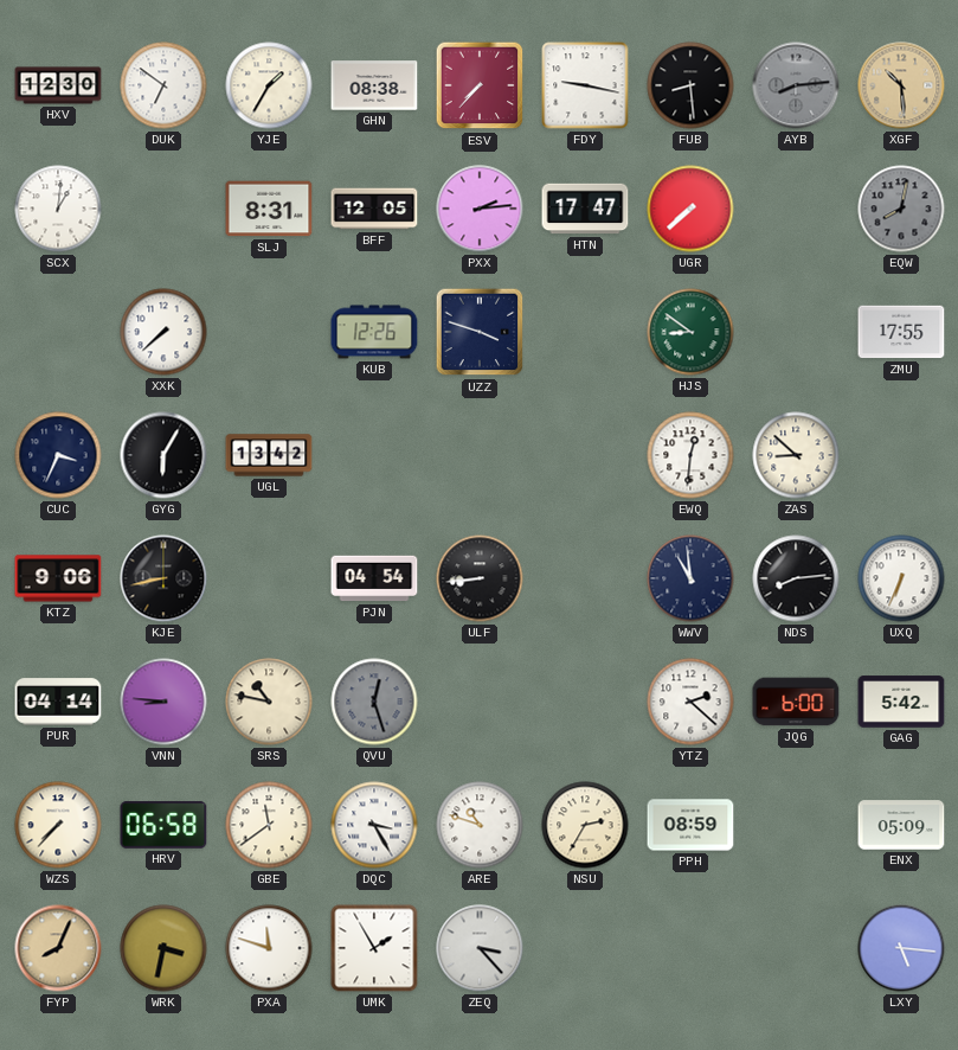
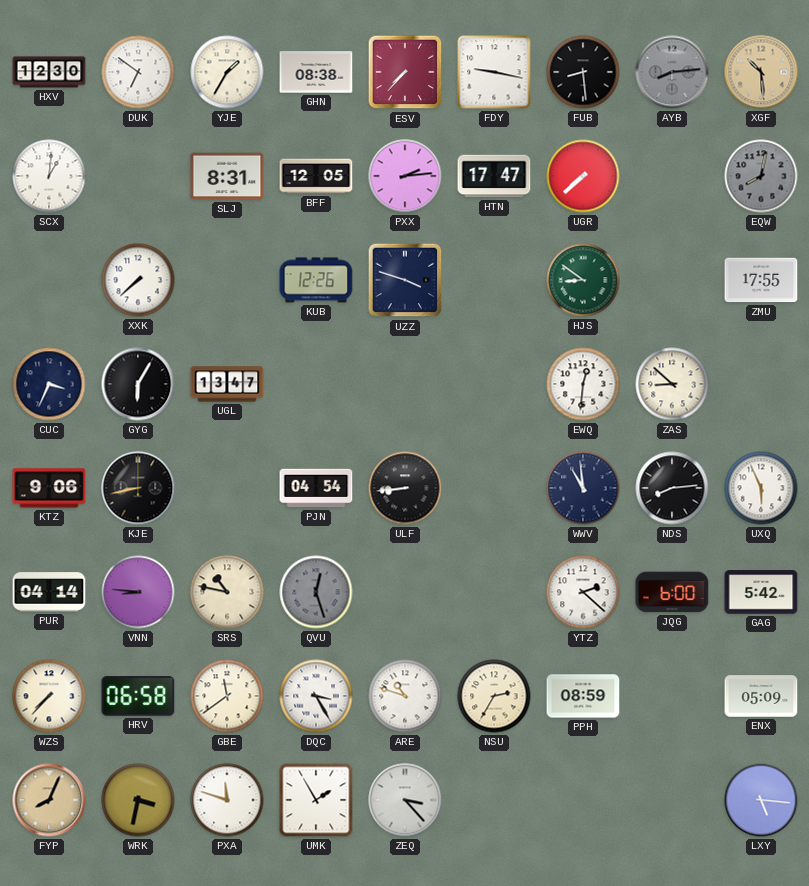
UGL: 13:42 -> 13:47 (227, 384)
UXQ: 6:34 -> 5:56 (761, 488)
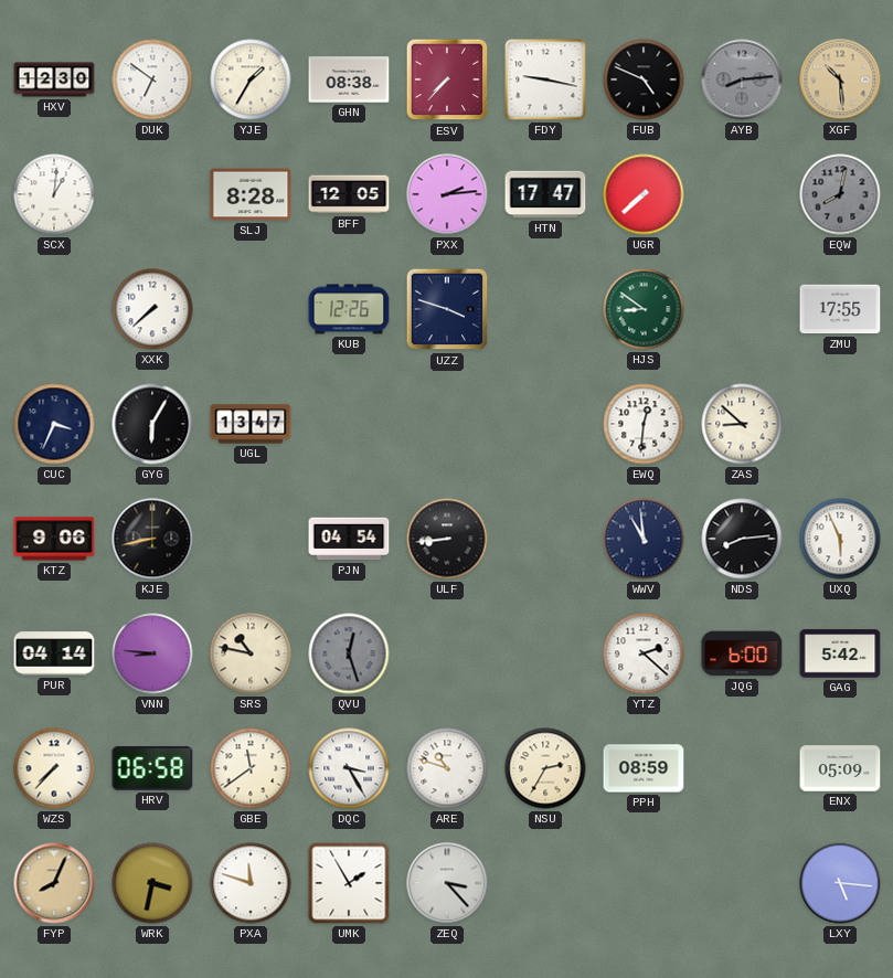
FUB: 8:29 -> 4:49 (644, 79)
SLJ: 8:31 -> 8:28 (251, 194)
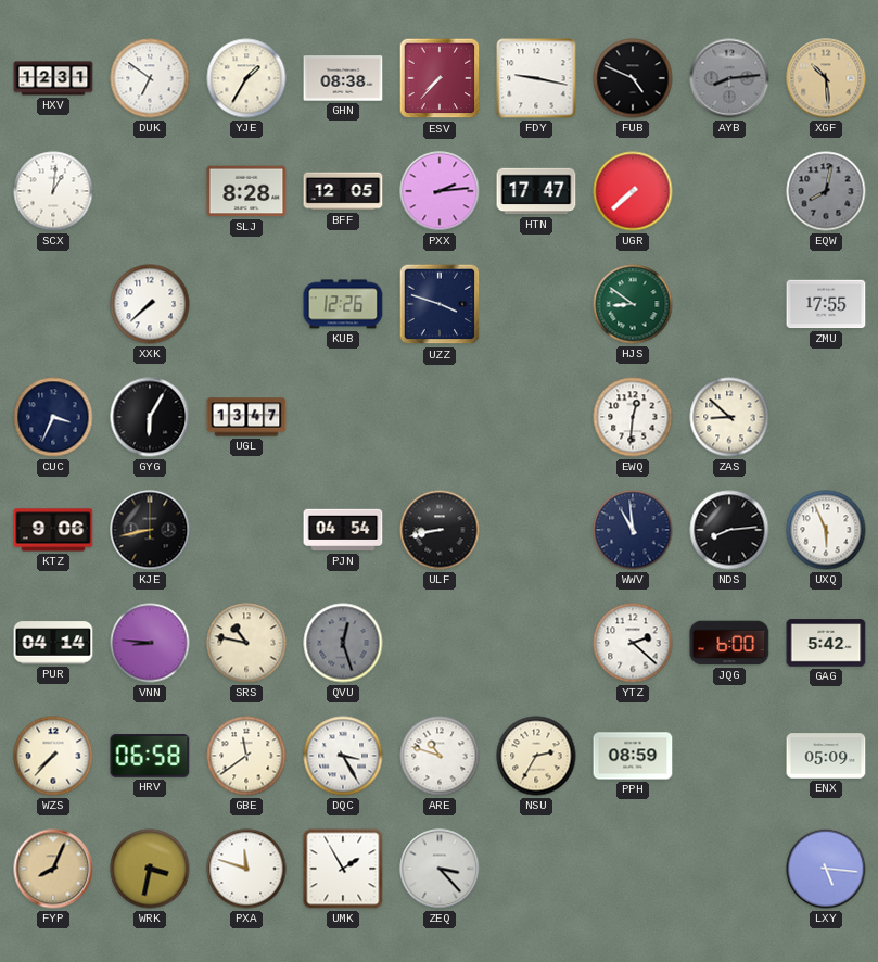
HXV: 12:30 -> 12:31 (53, 78)
ULF: 8:44 -> 8:43 (440, 530)
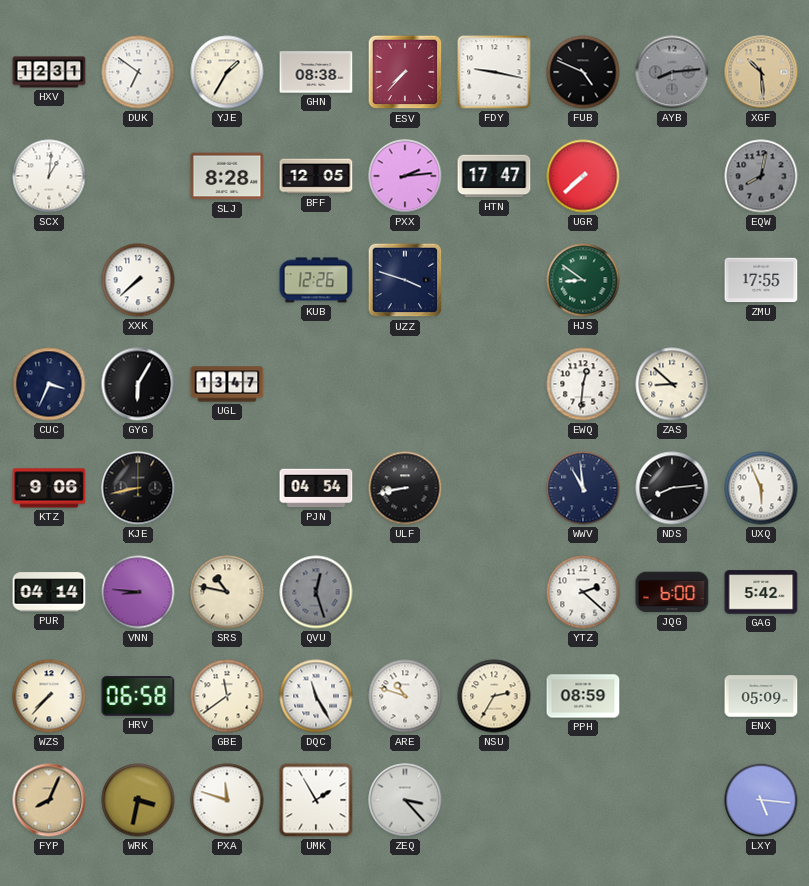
DQC: 3:25 -> 11:25 (316, 696)
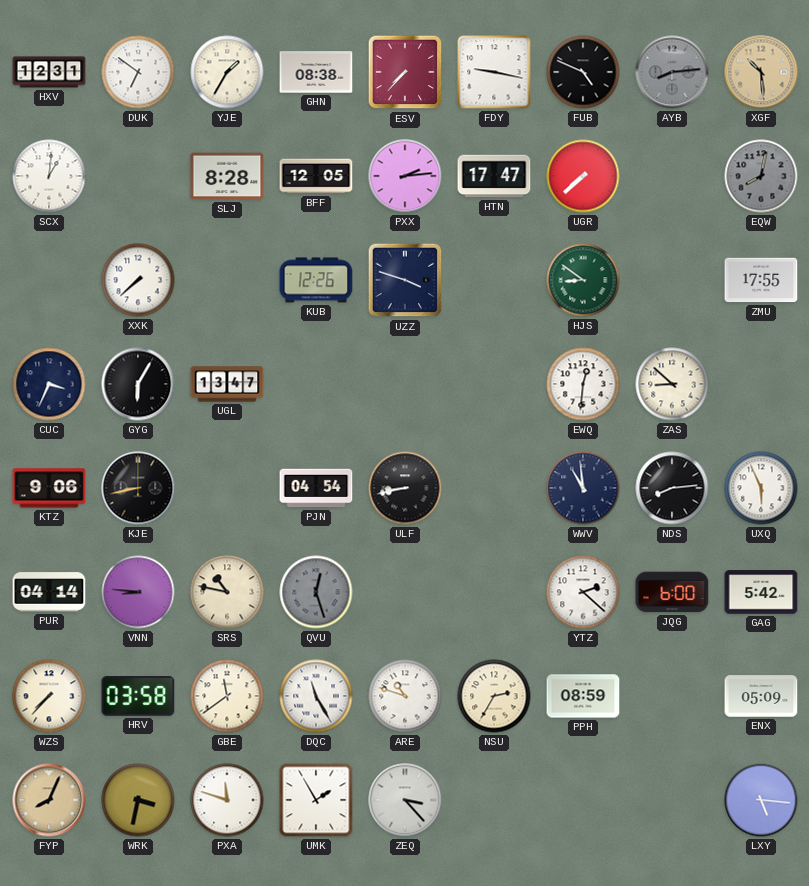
HRV: 06:58 -> 03:58 (138, 696)
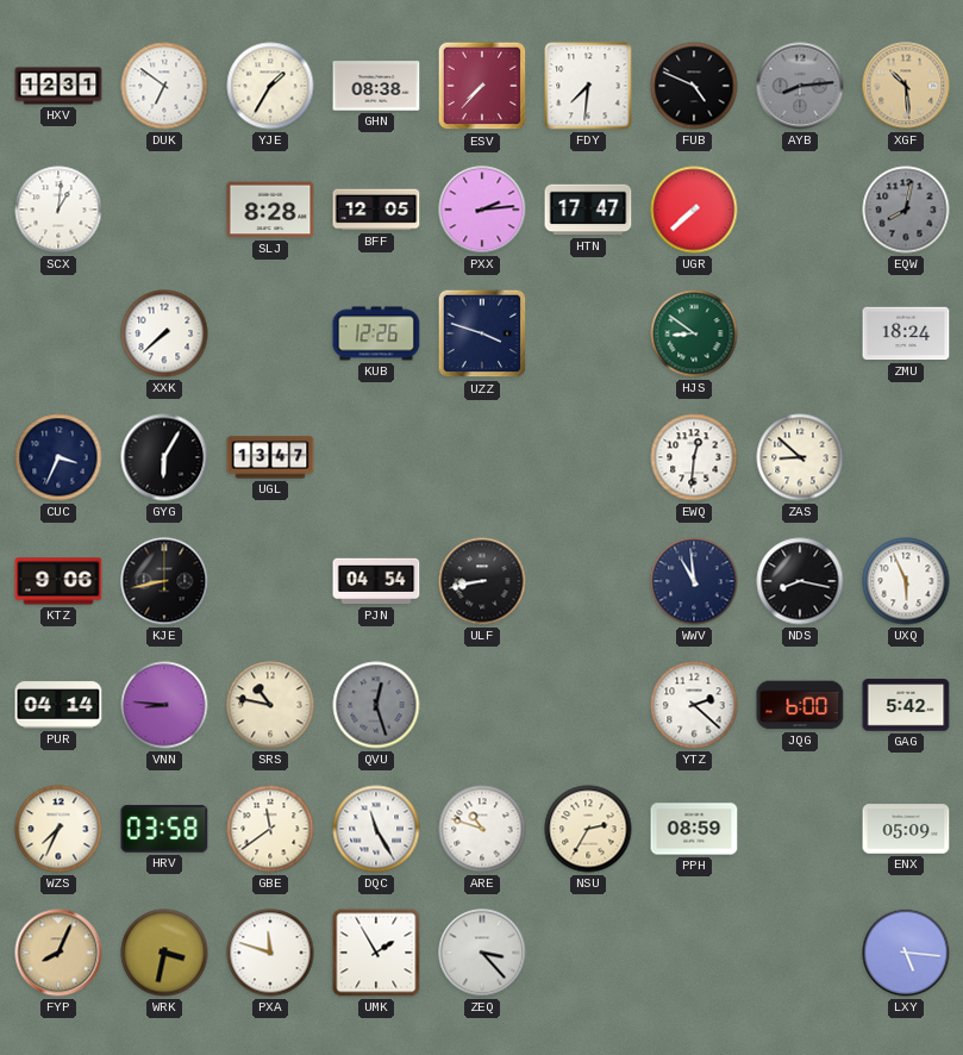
FDY: 9:17 -> 7:31 (588, 86)
ZMU: 17:55 -> 18:24 (906, 333)
NDS: 8:14 -> 8:17 (800, 581)
WZS: 7:37 -> 7:34 (58, 829)
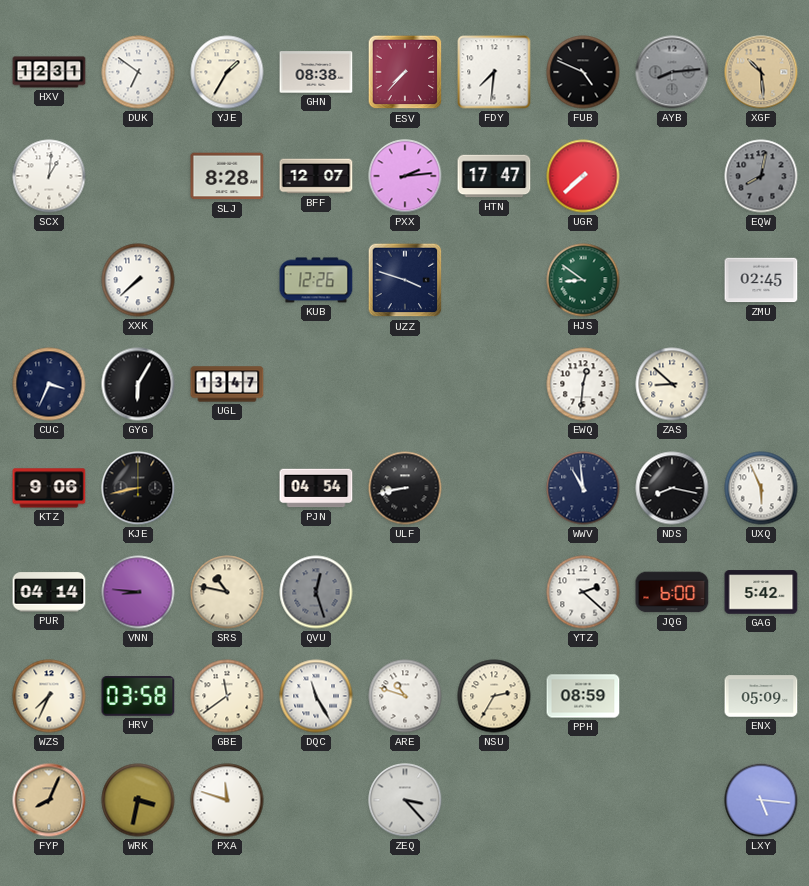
BFF: 12:05 -> 12:07 (316, 176)
ZMU: 18:24 -> 02:45 (761, 280)
UMK: 1:55 -> none (376, 953)
